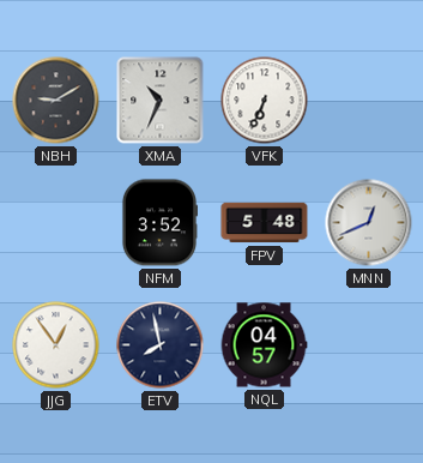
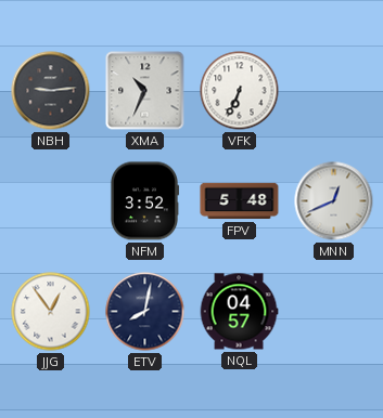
NBH: 9:10 -> 9:14 (51, 91)
ETV: 7:58 -> 8:02 (145, 312)
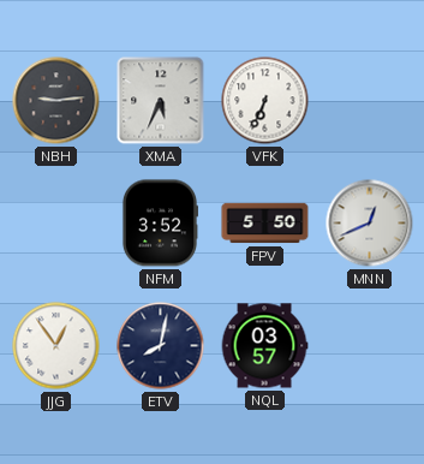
XMA: 10:34 -> 5:34 (161, 101)
FPV: 5:48 -> 5:50 (265, 224)
NQL: 04:57 -> 03:57 (264, 346)
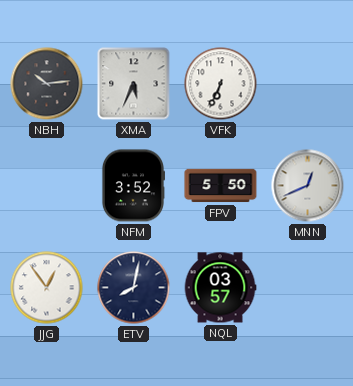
NBH: 9:14 -> 10:14 (47, 84)
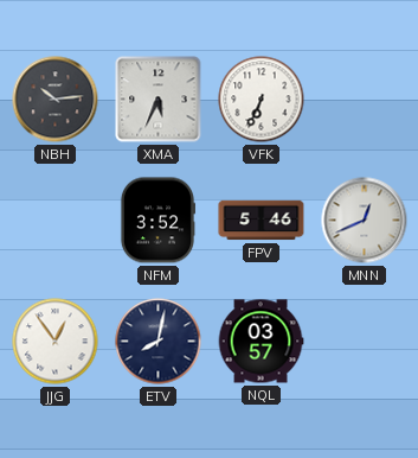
FPV: 5:50 -> 5:46 (262, 221)
